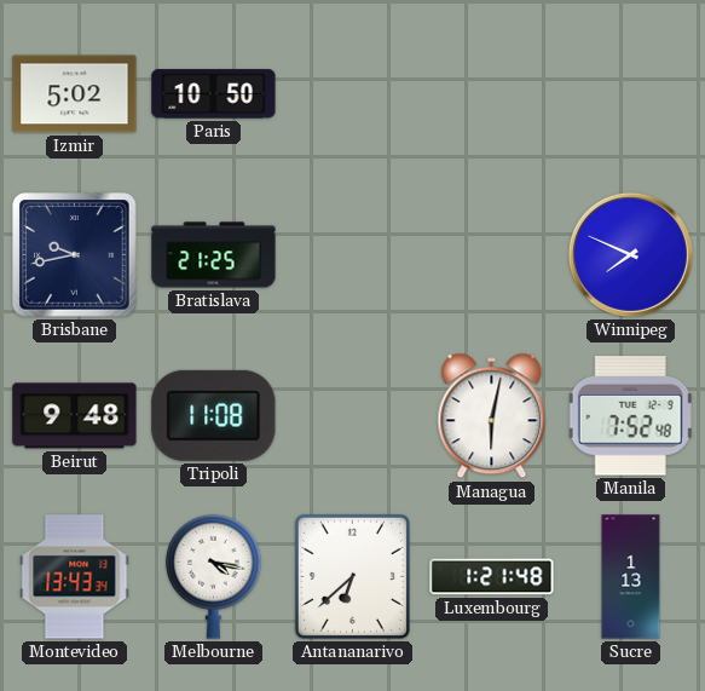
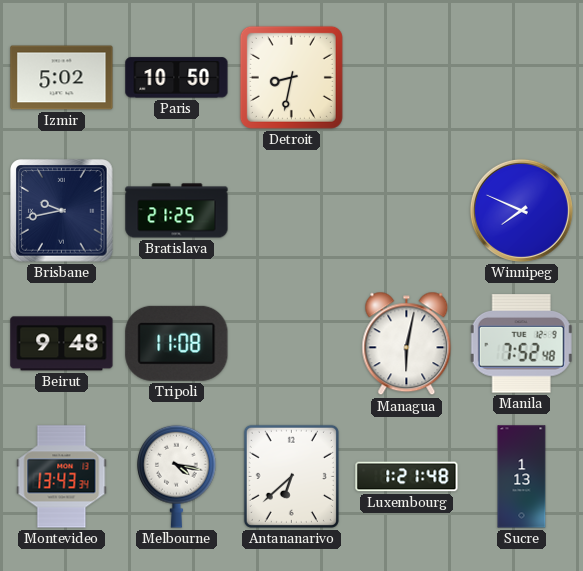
Detroit: none -> 8:32 (291, 77)
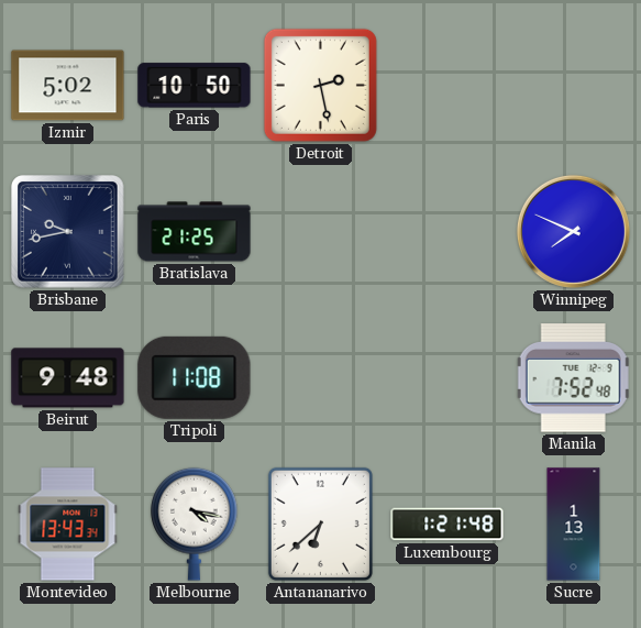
Detroit: 8:32 -> 2:28 (320, 85)
Managua: 6:02 -> none (407, 344)
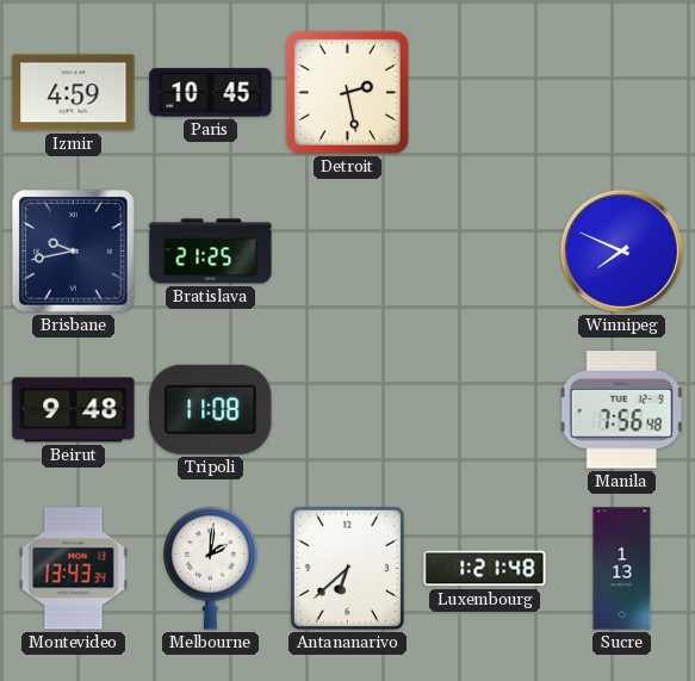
Izmir: 5:02 -> 4:59 (74, 93)
Paris: 10:50 -> 10:45 (211, 93)
Manila: 7:52 -> 7:56 (621, 410)
Melbourne: 4:17 -> 2:01 (211, 568)
